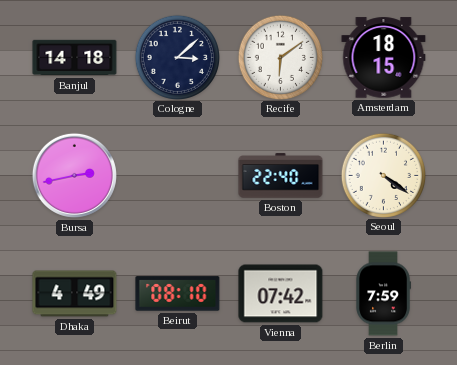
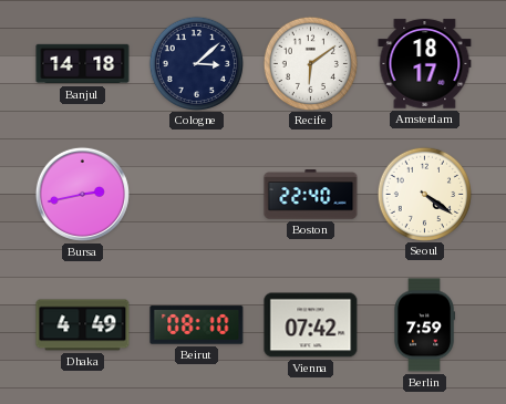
Amsterdam: 18:15 -> 18:17 (425, 64)
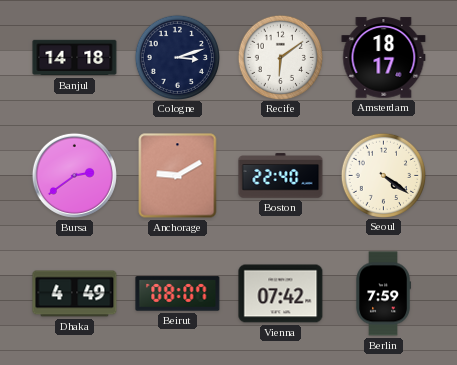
Cologne: 3:08 -> 3:12 (177, 57)
Bursa: 2:43 -> 2:39 (74, 175)
Anchorage: none -> 9:10 (178, 176)
Beirut: 08:10 -> 08:07 (178, 294)
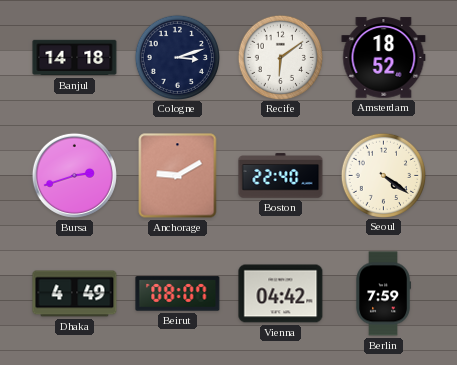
Amsterdam: 18:17 -> 18:52 (384, 58)
Bursa: 2:39 -> 2:42 (74, 175)
Vienna: 07:42 -> 04:42 (281, 294)
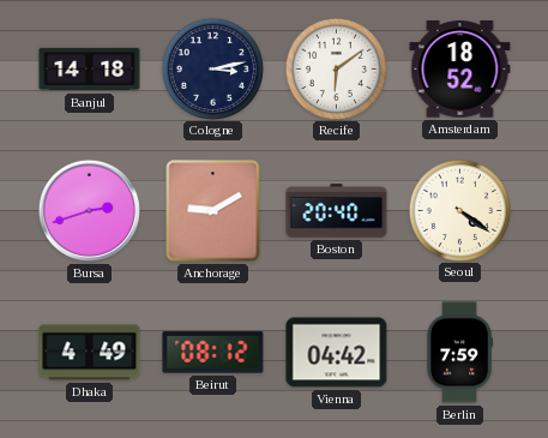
Cologne: 3:12 -> 3:13 (212, 68)
Boston: 22:40 -> 20:40 (337, 211)
Beirut: 08:07 -> 08:12 (213, 353)
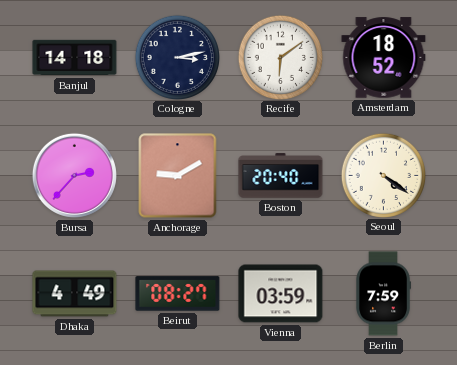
Bursa: 2:42 -> 2:37 (74, 175)
Beirut: 08:12 -> 08:27 (178, 294)
Vienna: 04:42 -> 03:59 (281, 294)
